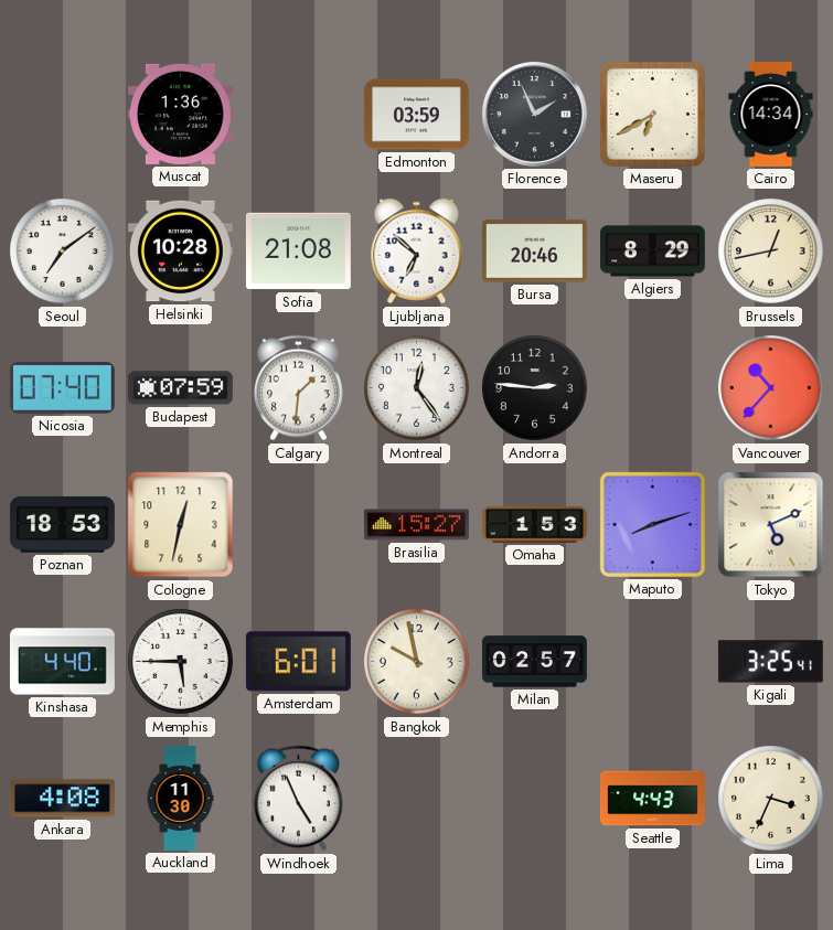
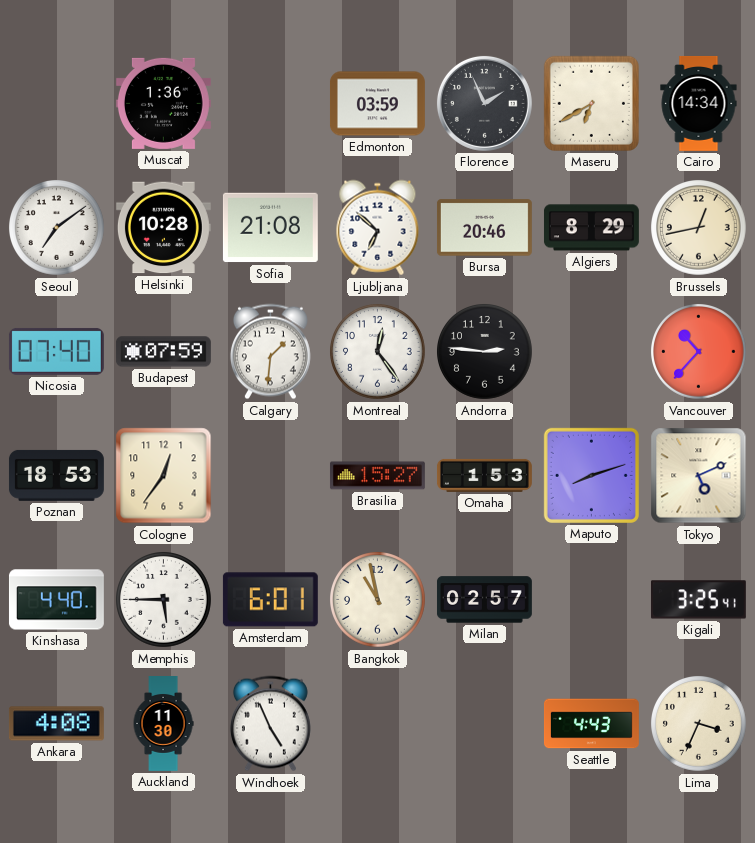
Cologne: 12:32 -> 12:36 (164, 476)
Bangkok: 9:58 -> 10:58 (378, 600)
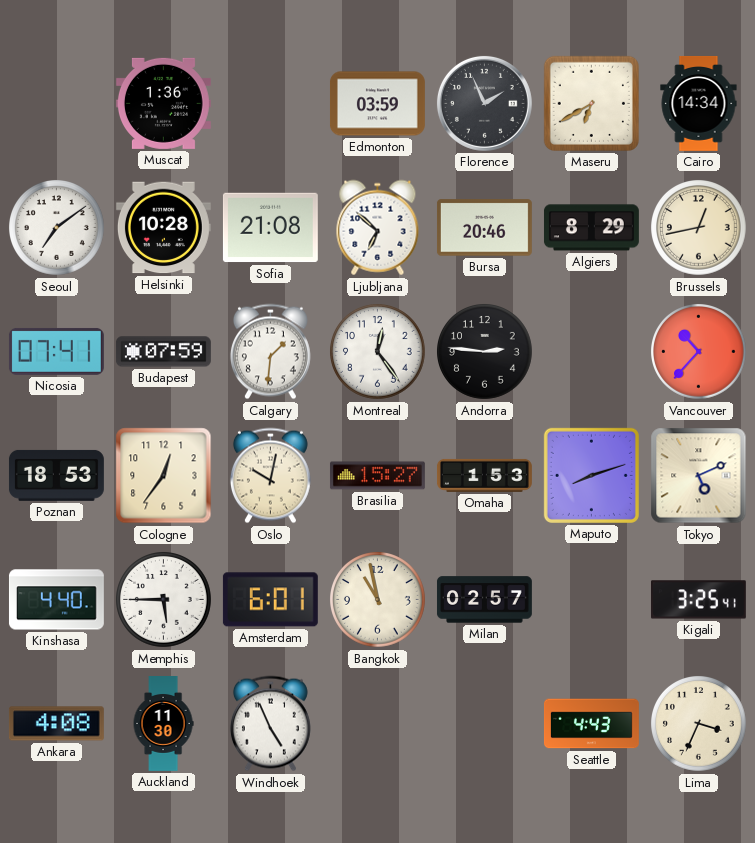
Nicosia: 07:40 -> 07:41 (56, 351)
Oslo: none -> 10:02 (270, 476)
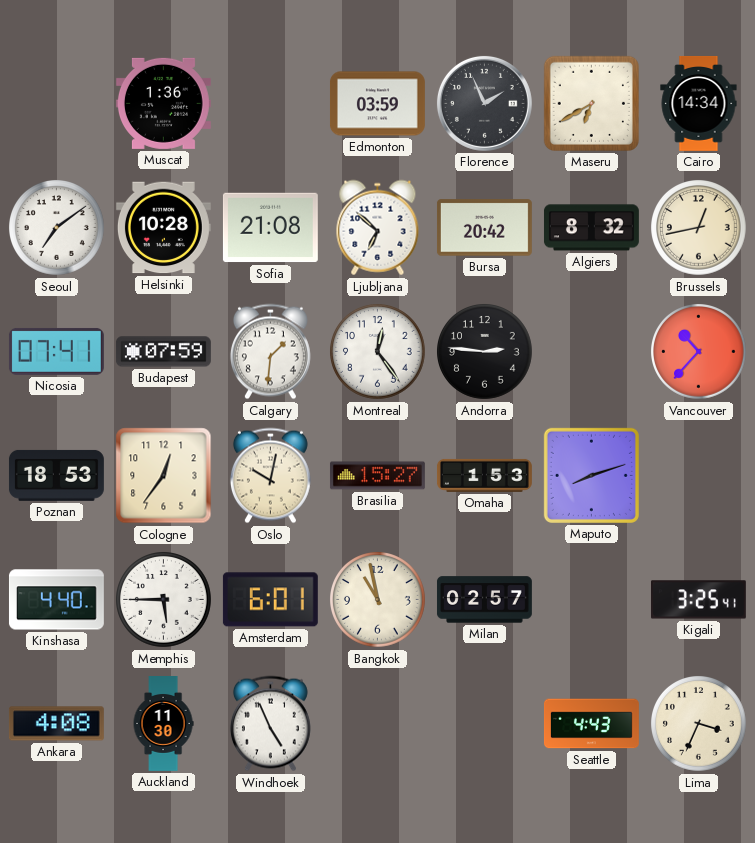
Bursa: 20:46 -> 20:42 (484, 228)
Algiers: 8:29 -> 8:32 (591, 228)
Tokyo: 5:11 -> none (699, 476)
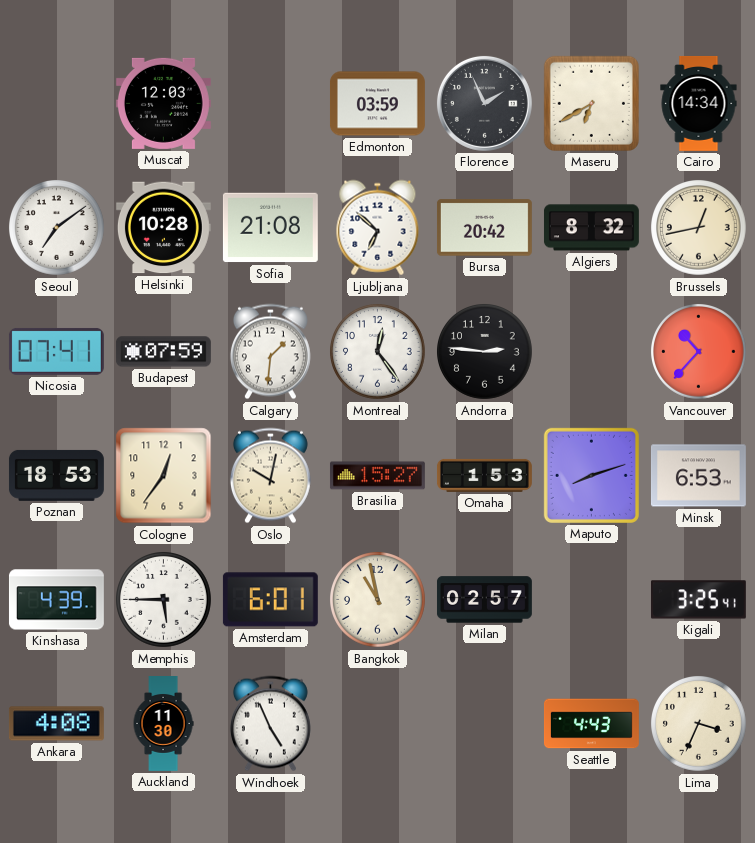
Muscat: 1:36 -> 12:03 (163, 103)
Minsk: none -> 6:53 (698, 476)
Kinshasa: 4:40 -> 4:39 (56, 600)
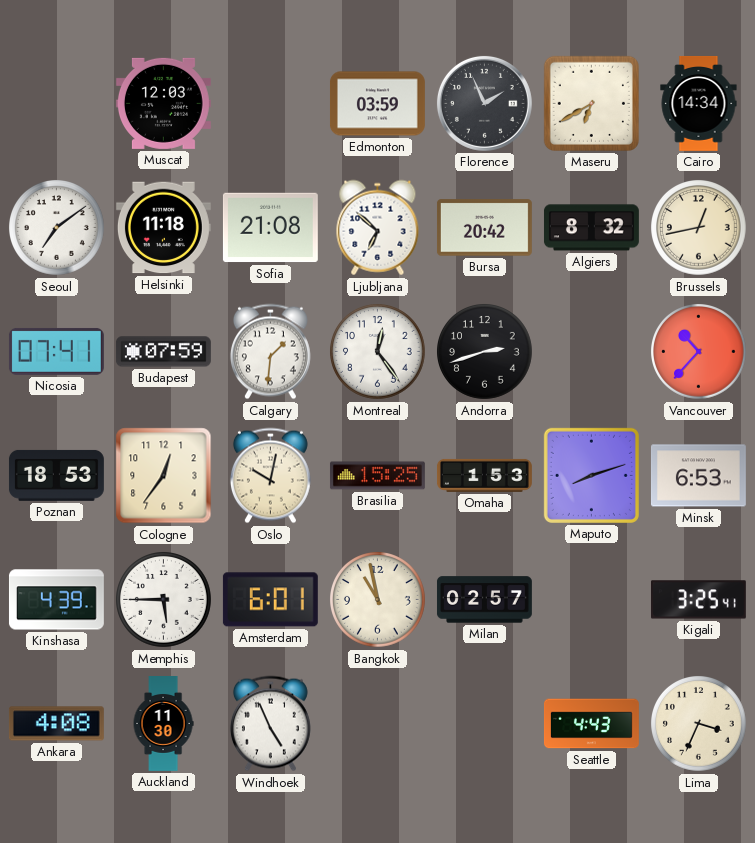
Helsinki: 10:28 -> 11:18 (163, 228)
Andorra: 2:46 -> 2:42 (485, 352)
Brasilia: 15:27 -> 15:25 (377, 476)
